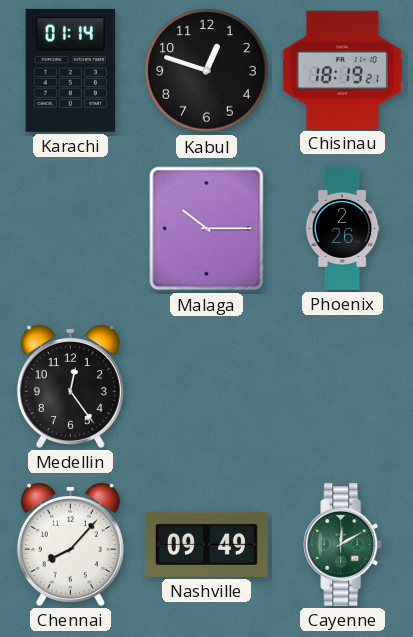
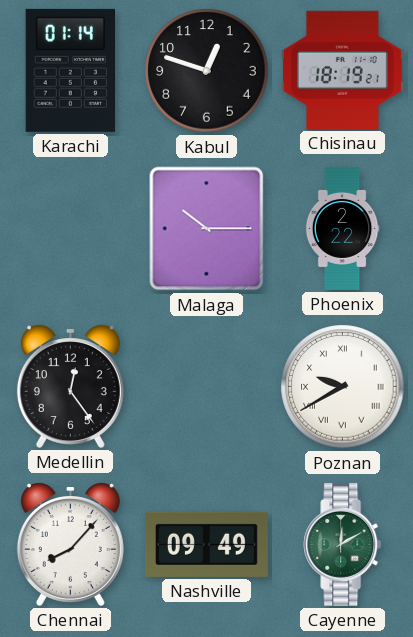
Phoenix: 2:26 -> 2:22 (342, 228)
Poznan: none -> 9:40 (343, 387)
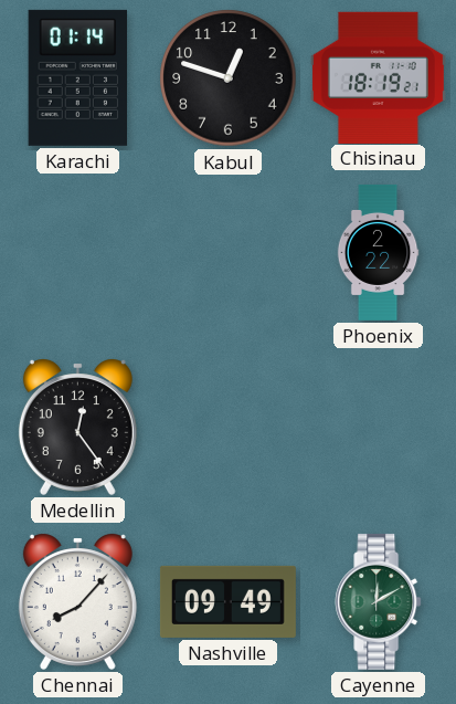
Malaga: 10:15 -> none (207, 229)
Poznan: 9:40 -> none (343, 387)
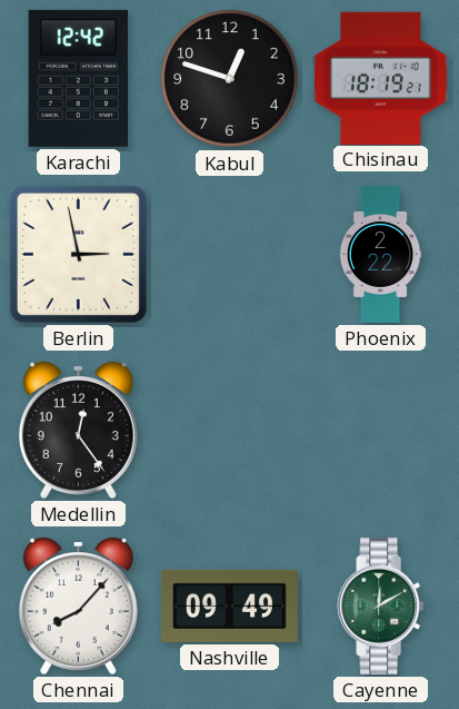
Karachi: 01:14 -> 12:42 (79, 78)
Berlin: none -> 2:58 (78, 254)
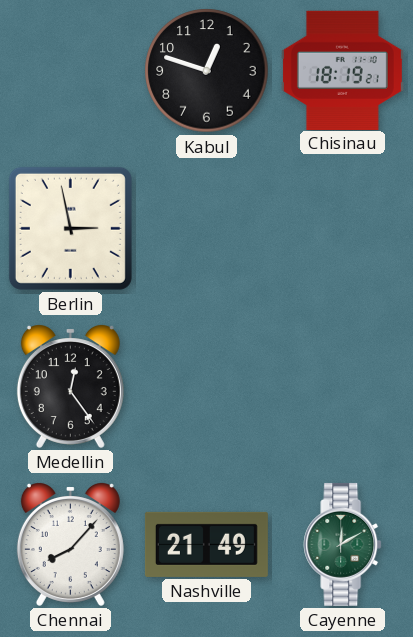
Karachi: 12:42 -> none (79, 78)
Phoenix: 2:22 -> none (380, 254)
Nashville: 09:49 -> 21:49 (206, 544)
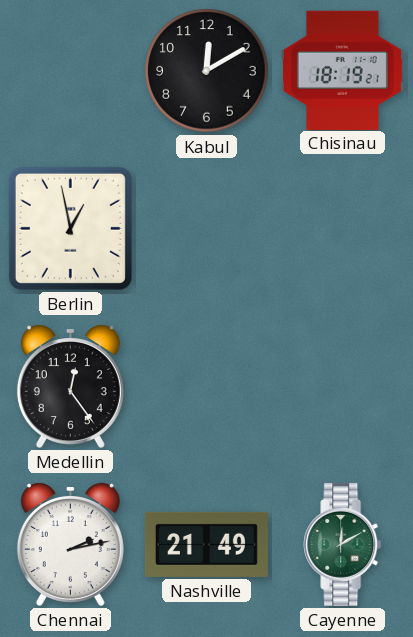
Kabul: 12:48 -> 12:10 (207, 71)
Berlin: 2:58 -> 12:58 (70, 228)
Chennai: 8:07 -> 2:13 (70, 545)
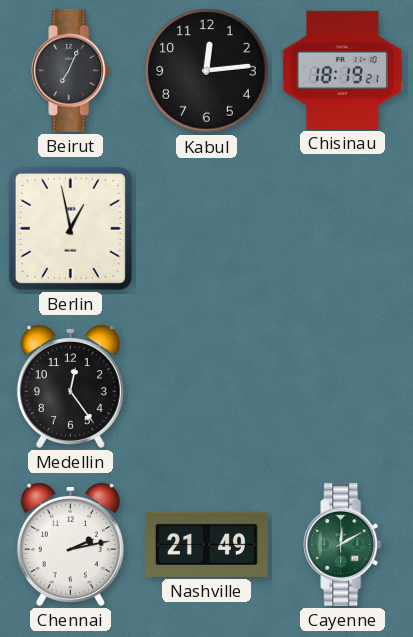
Beirut: none -> 7:04 (71, 70)
Kabul: 12:10 -> 12:14 (207, 71)
